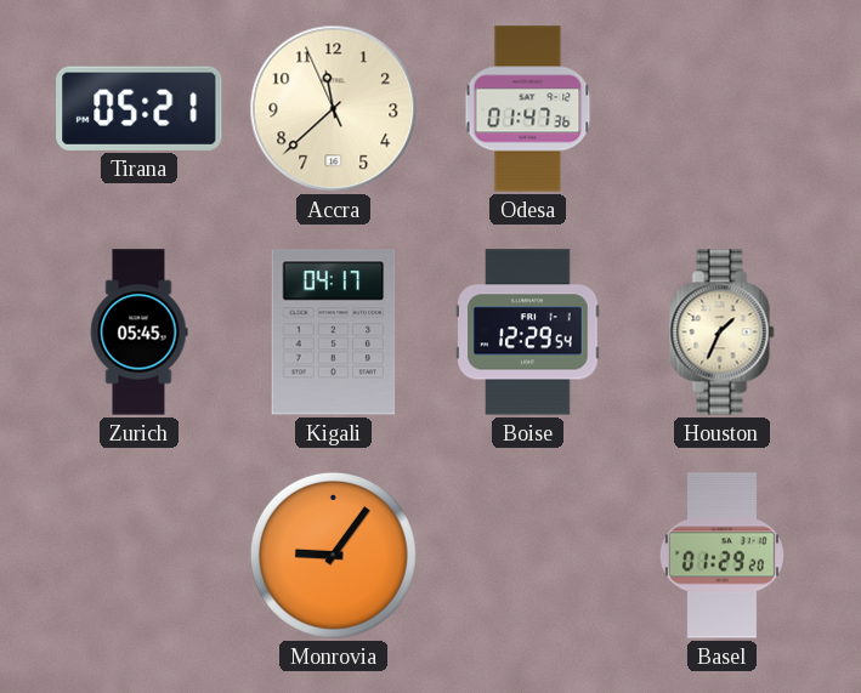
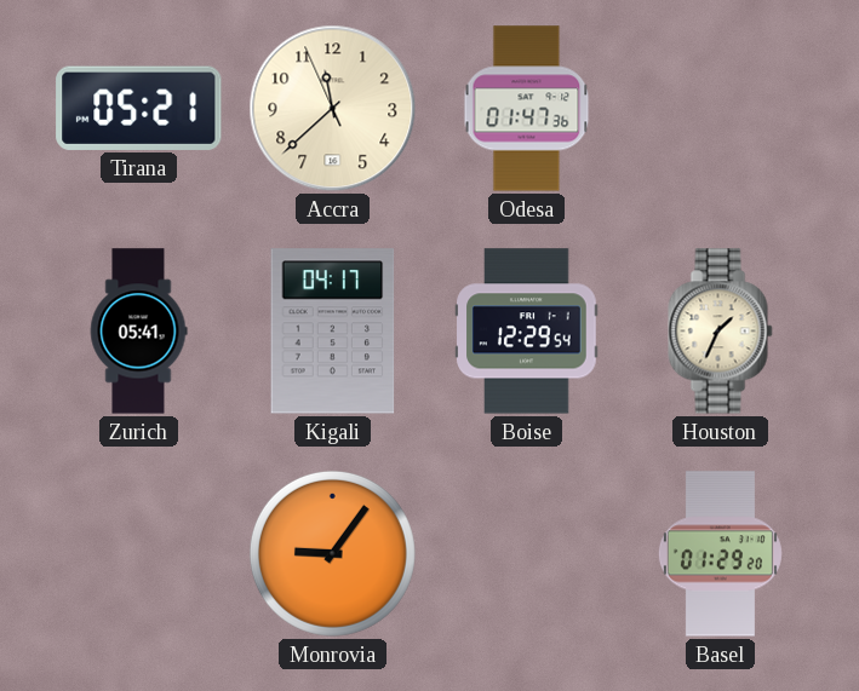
Zurich: 05:45 -> 05:41 (138, 332)
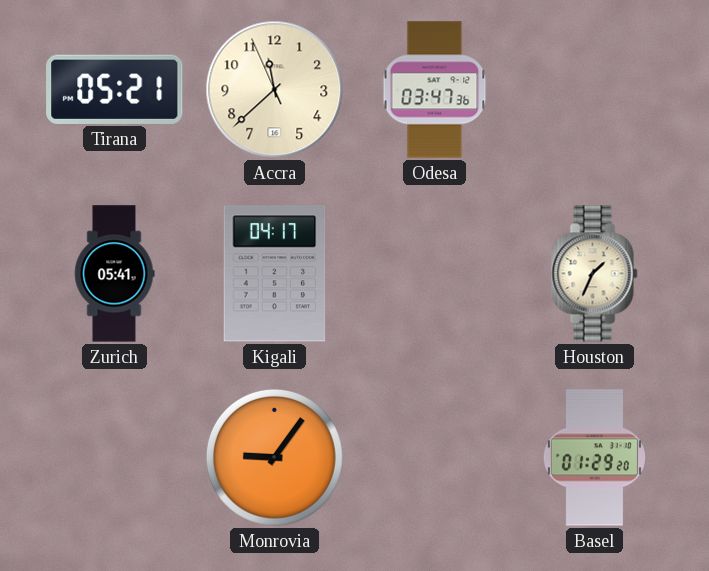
Odesa: 01:47 -> 03:47 (435, 90)
Boise: 12:29 -> none (527, 332)
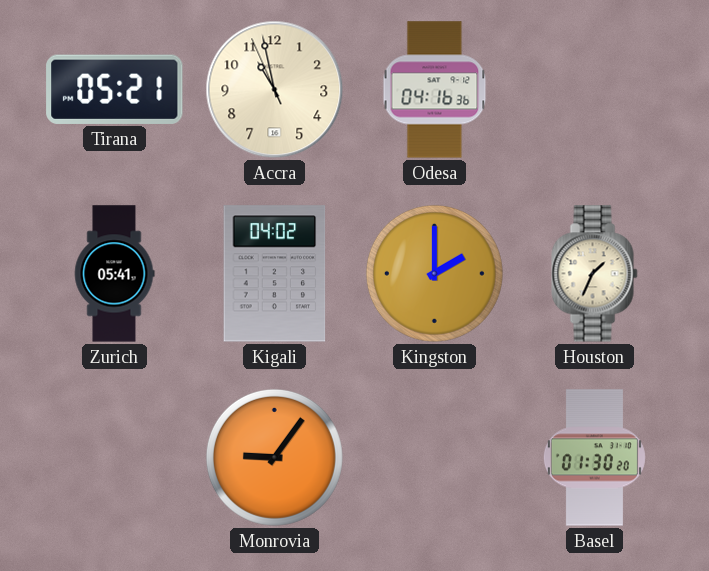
Accra: 11:37 -> 10:57 (275, 90)
Odesa: 03:47 -> 04:16 (435, 90)
Kigali: 04:17 -> 04:02 (275, 274)
Kingston: none -> 2:00 (434, 273)
Basel: 01:29 -> 01:30 (594, 458)
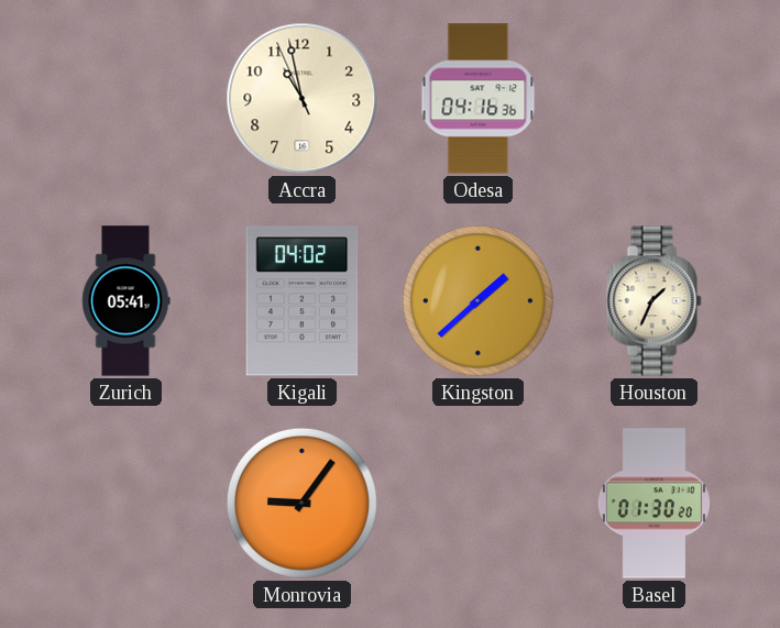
Tirana: 05:21 -> none (115, 89)
Kingston: 2:00 -> 1:38 (477, 300)
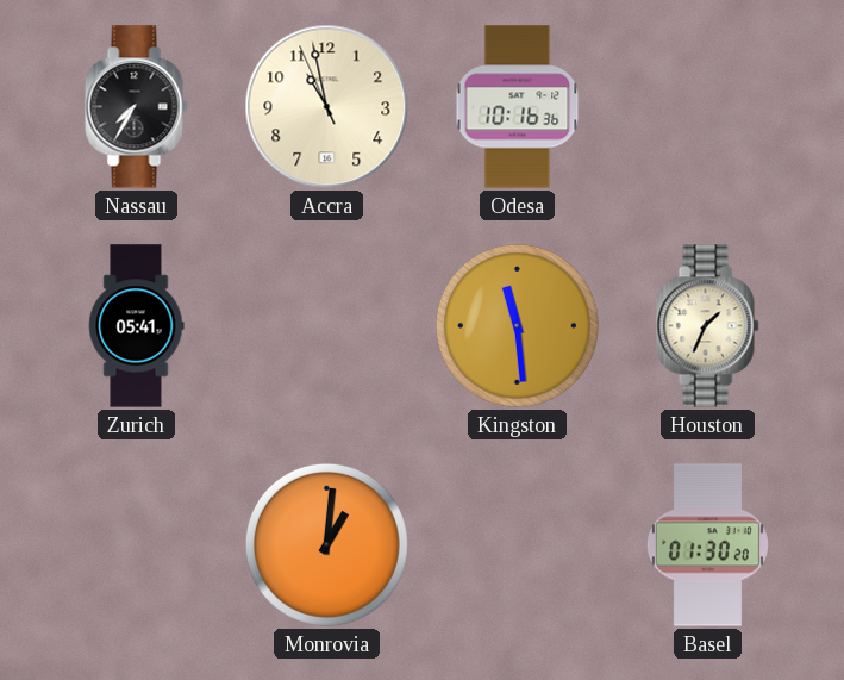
Nassau: none -> 7:35 (137, 107)
Odesa: 04:16 -> 10:16 (518, 107)
Kigali: 04:02 -> none (303, 301)
Kingston: 1:38 -> 11:29 (517, 325)
Monrovia: 9:06 -> 1:01 (326, 544)
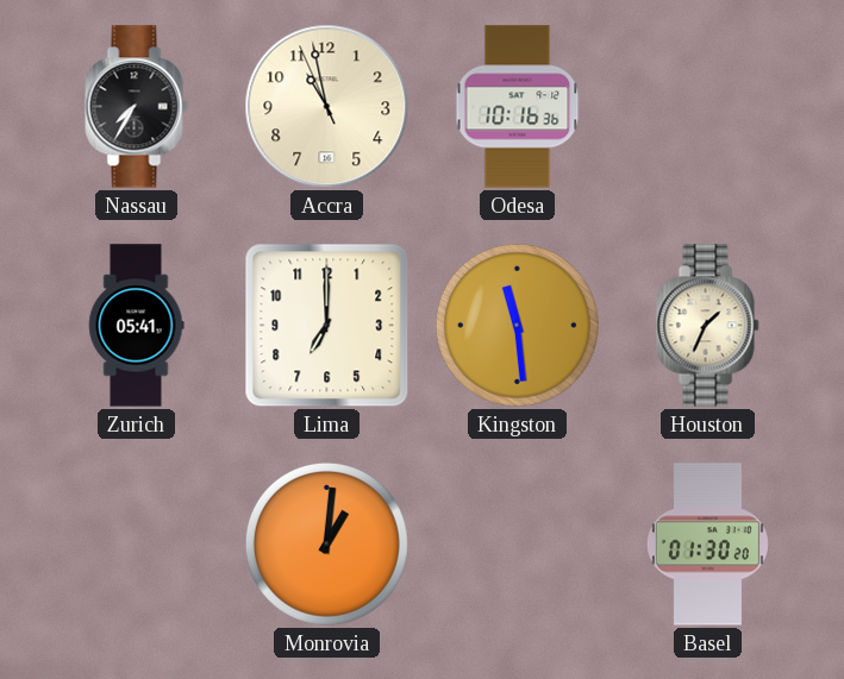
Lima: none -> 7:00 (327, 326)
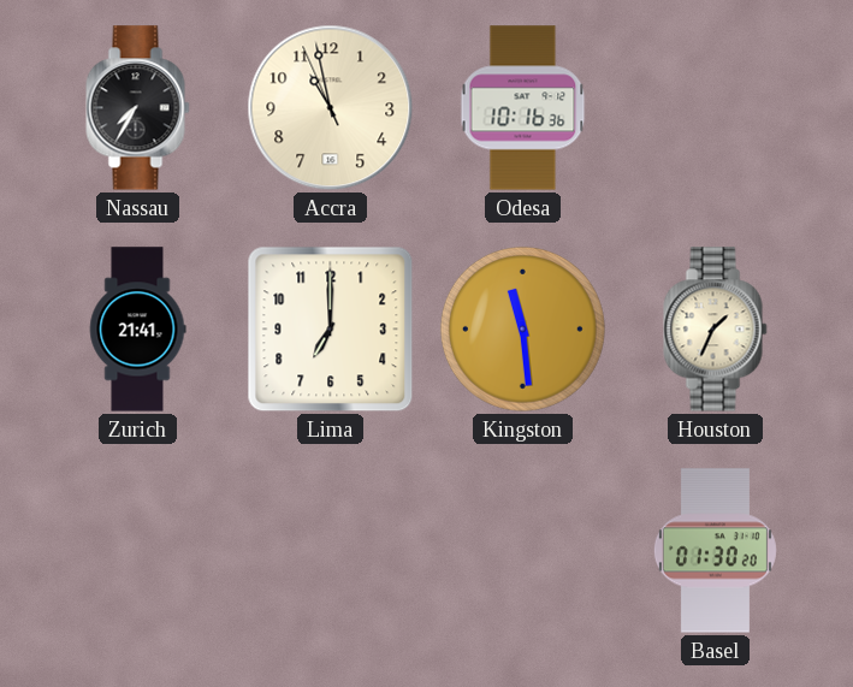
Zurich: 05:41 -> 21:41 (137, 330)
Monrovia: 1:01 -> none (326, 543)
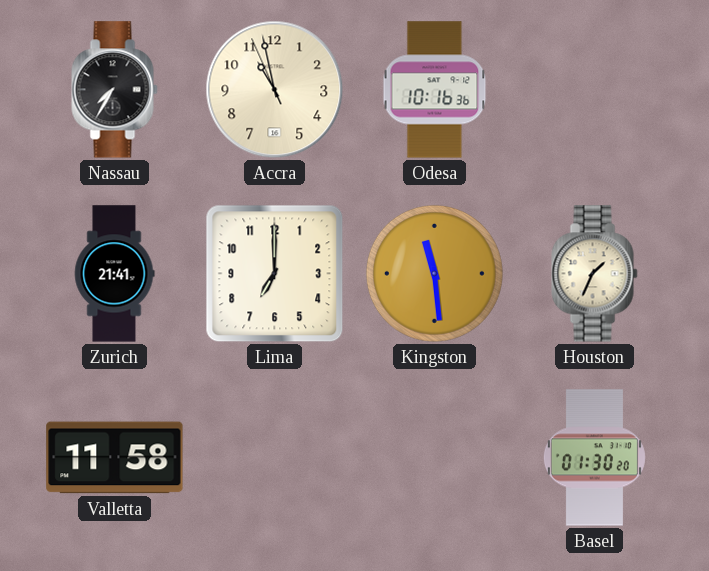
Valletta: none -> 11:58 (115, 458)
